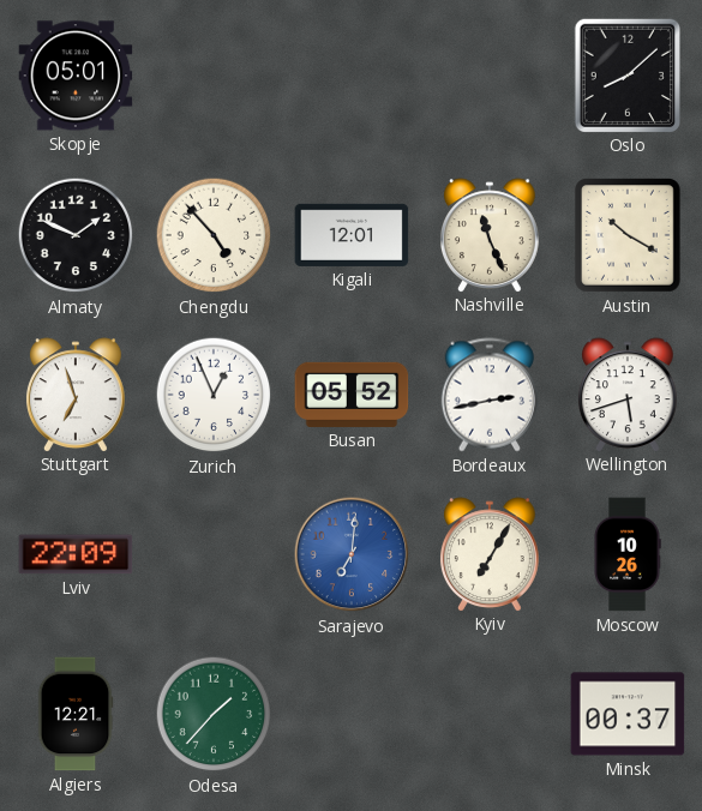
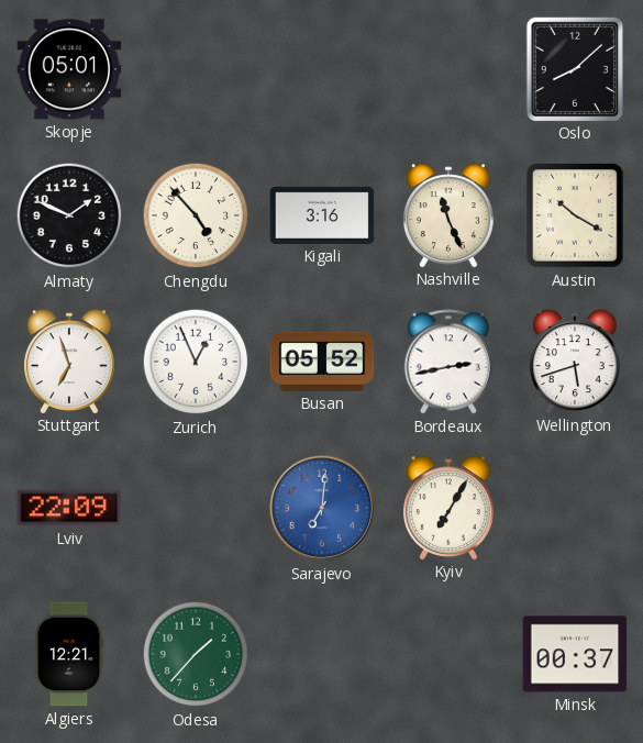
Kigali: 12:01 -> 3:16 (322, 215)
Moscow: 10:26 -> none (628, 554)
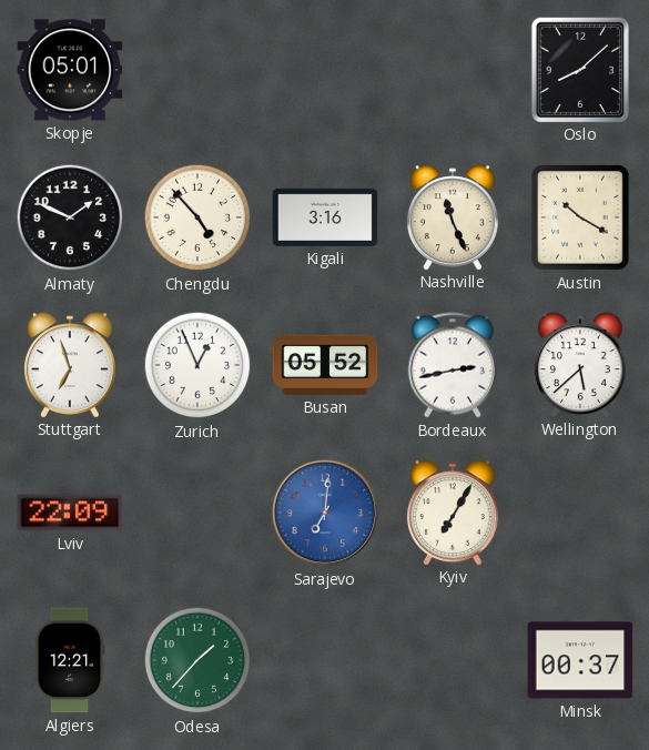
Wellington: 5:42 -> 5:38 (580, 365)
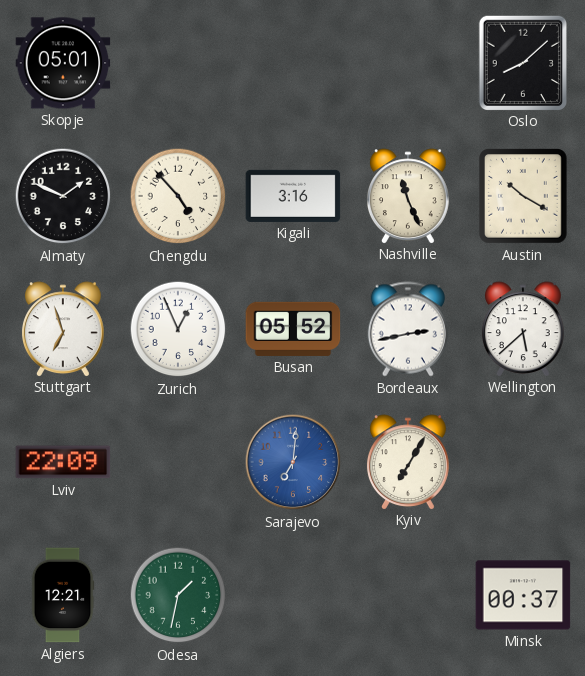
Odesa: 1:37 -> 1:32 (178, 595)
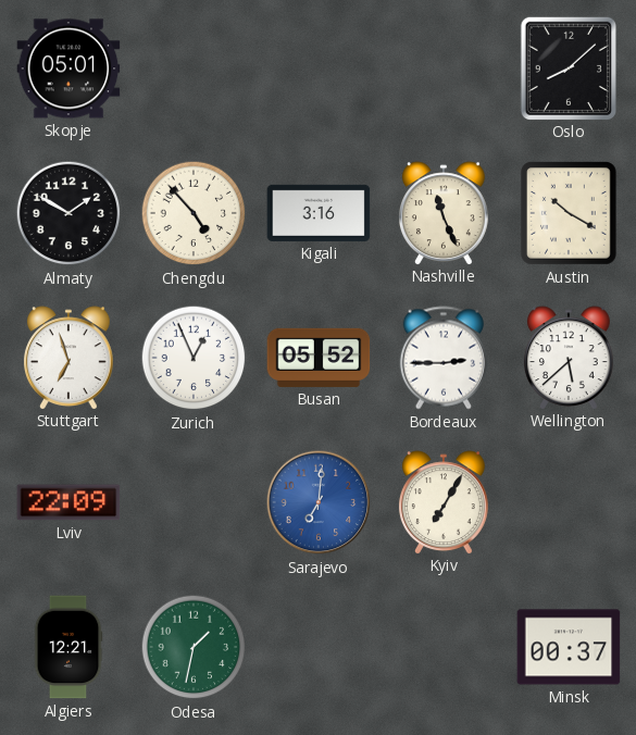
Almaty: 1:49 -> 1:50 (68, 213)
Bordeaux: 2:43 -> 2:45 (442, 358)
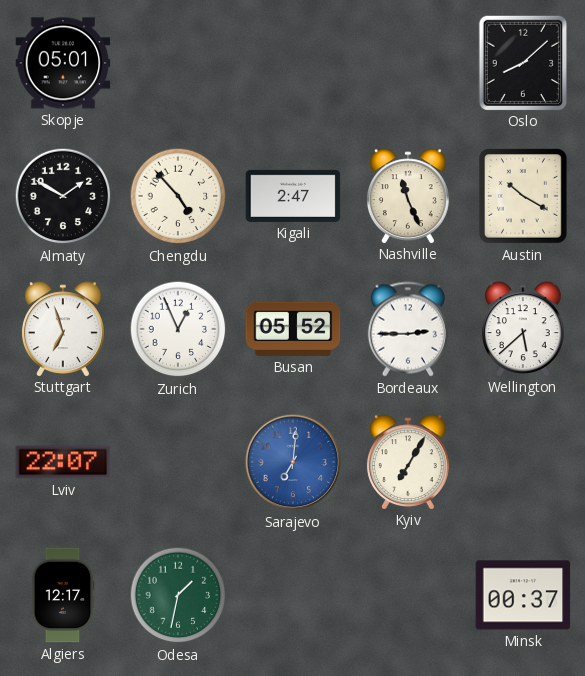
Kigali: 3:16 -> 2:47 (293, 196)
Lviv: 22:09 -> 22:07 (63, 462)
Algiers: 12:21 -> 12:17 (63, 595)
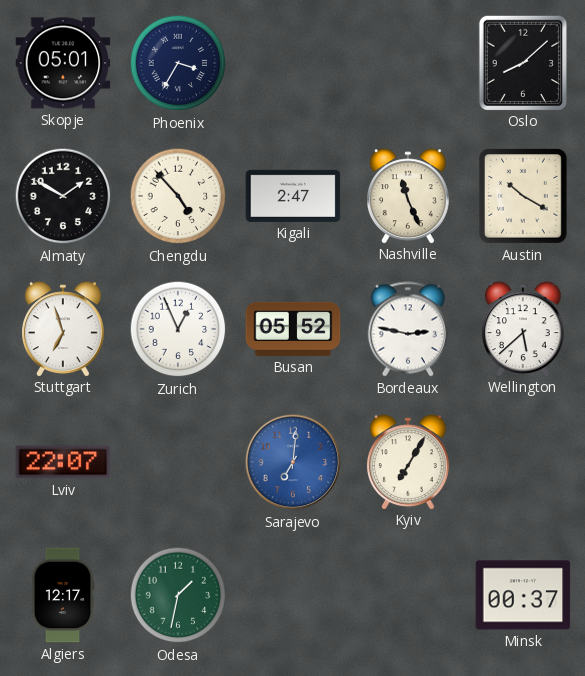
Phoenix: none -> 3:35 (178, 63)
Bordeaux: 2:45 -> 2:47 (407, 329)
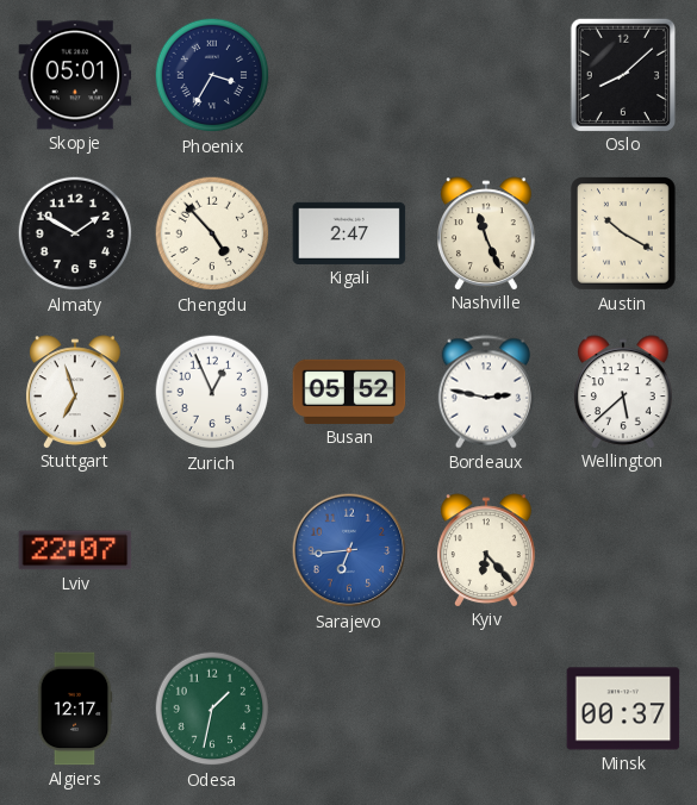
Sarajevo: 7:01 -> 6:44 (349, 550)
Kyiv: 7:05 -> 6:23 (486, 550)
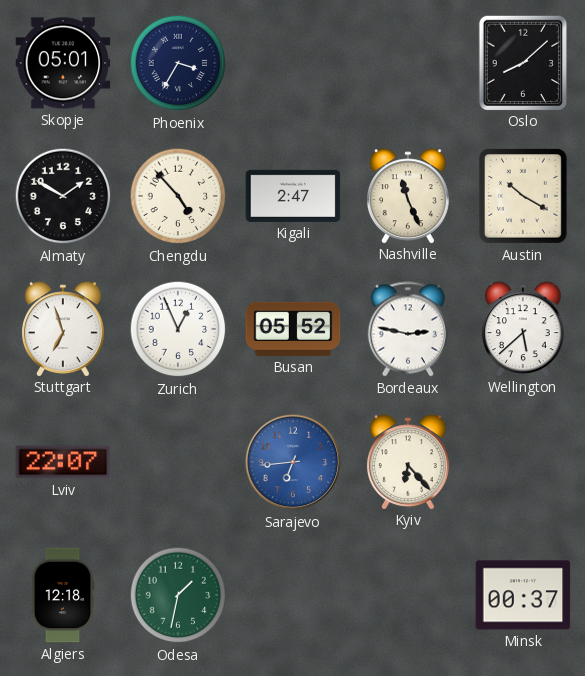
Algiers: 12:17 -> 12:18 (63, 595)
